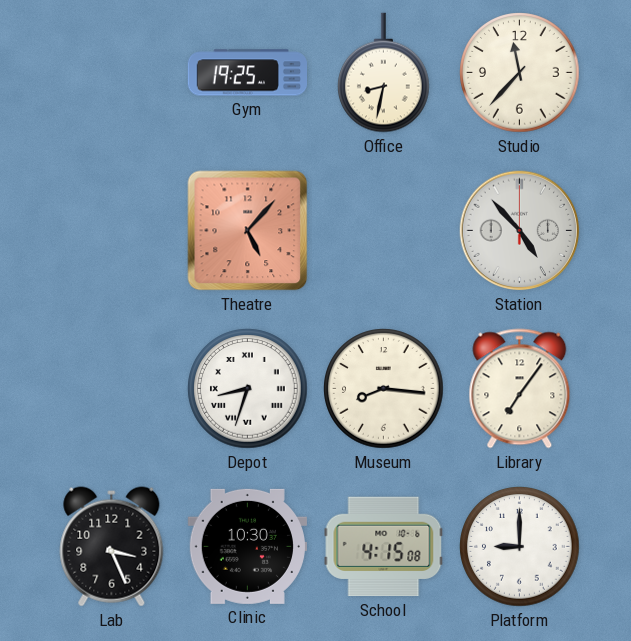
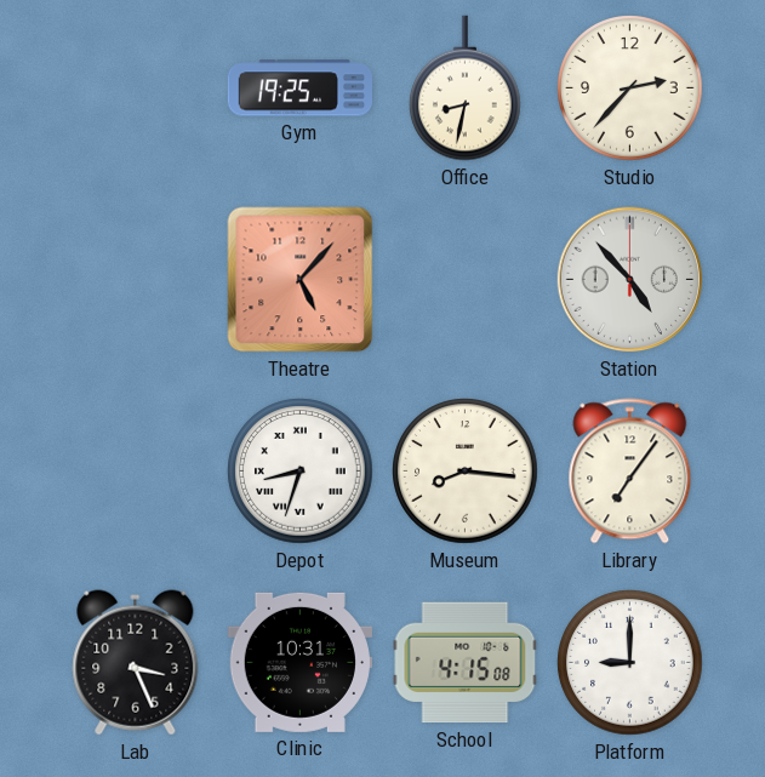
Studio: 11:37 -> 2:37 (630, 88)
Clinic: 10:30 -> 10:31 (299, 662)
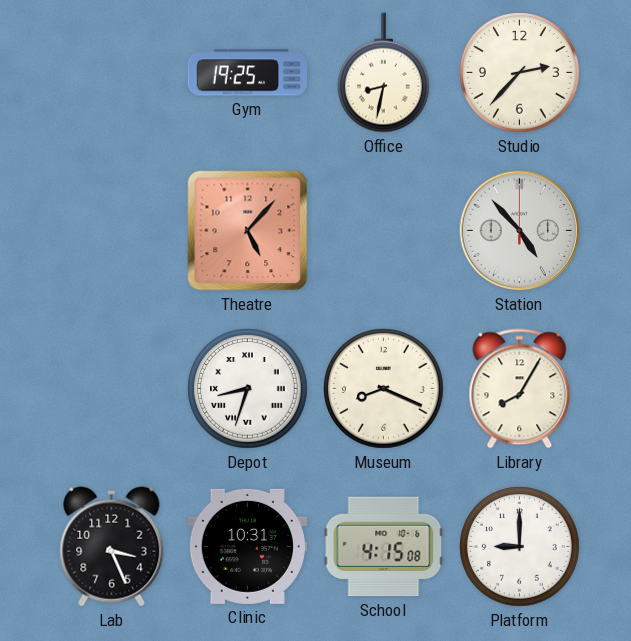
Museum: 8:16 -> 8:19 (384, 389)
Library: 7:06 -> 8:05 (520, 389)
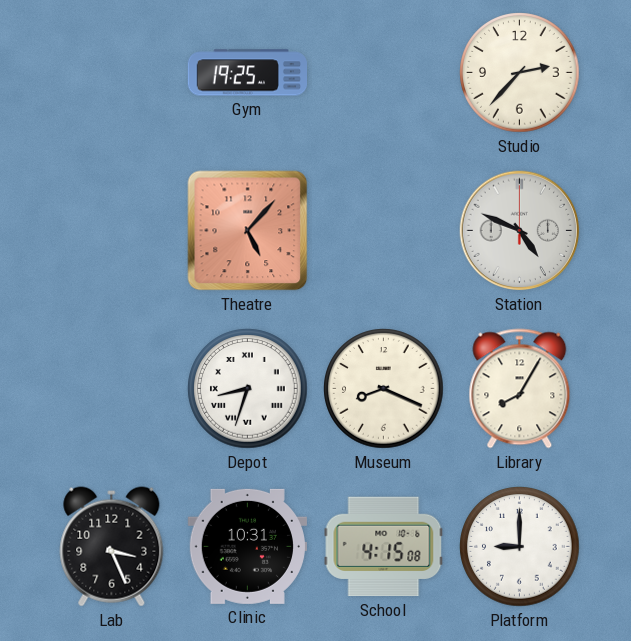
Office: 8:32 -> none (384, 73)
Station: 4:53 -> 4:49 (520, 231)
